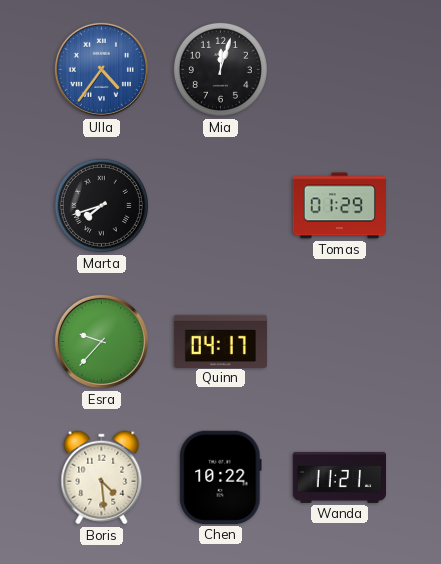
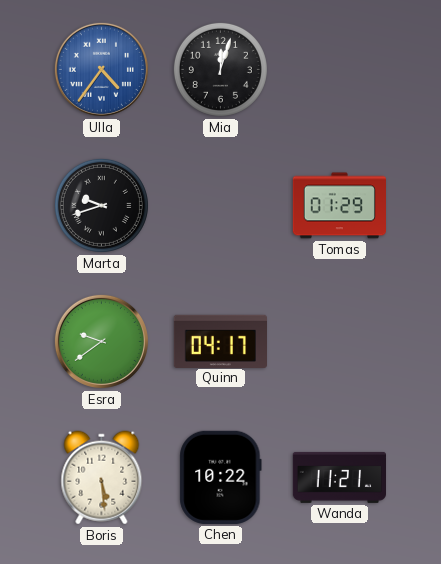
Marta: 7:42 -> 9:42 (101, 205)
Esra: 9:37 -> 9:39 (101, 341)
Boris: 4:29 -> 5:29 (102, 478)
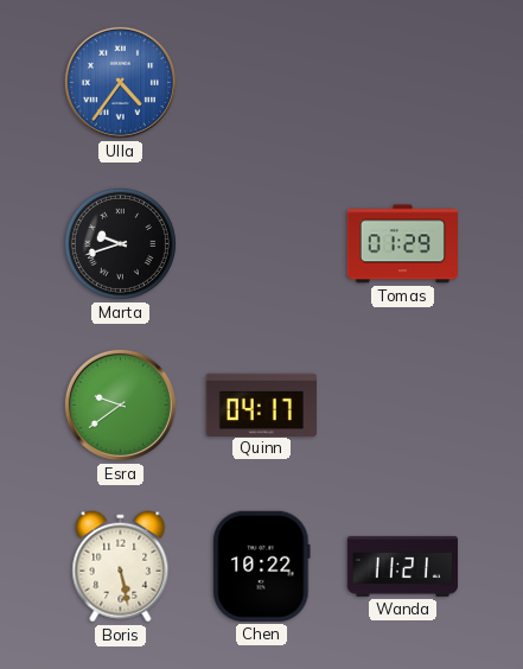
Mia: 12:03 -> none (220, 69)
Boris: 5:29 -> 5:28 (121, 567)
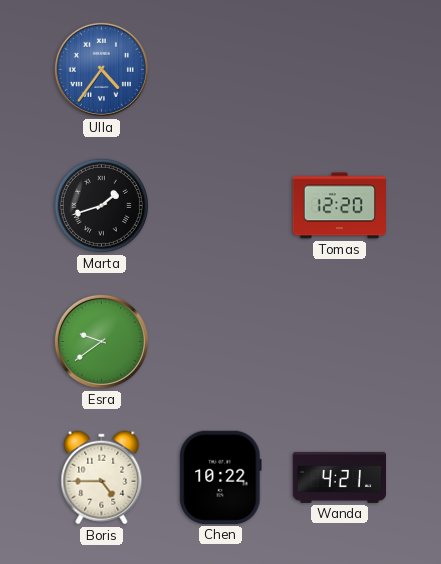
Marta: 9:42 -> 1:42 (101, 205)
Tomas: 01:29 -> 12:20 (339, 206)
Quinn: 04:17 -> none (261, 404)
Boris: 5:28 -> 4:45 (102, 478)
Wanda: 11:21 -> 4:21 (339, 477)
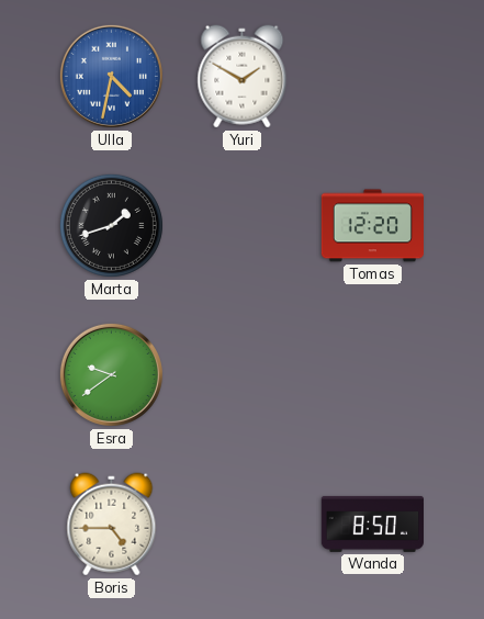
Ulla: 4:36 -> 4:32 (111, 76)
Yuri: none -> 1:50 (243, 77)
Chen: 10:22 -> none (221, 477)
Wanda: 4:21 -> 8:50 (372, 524)
